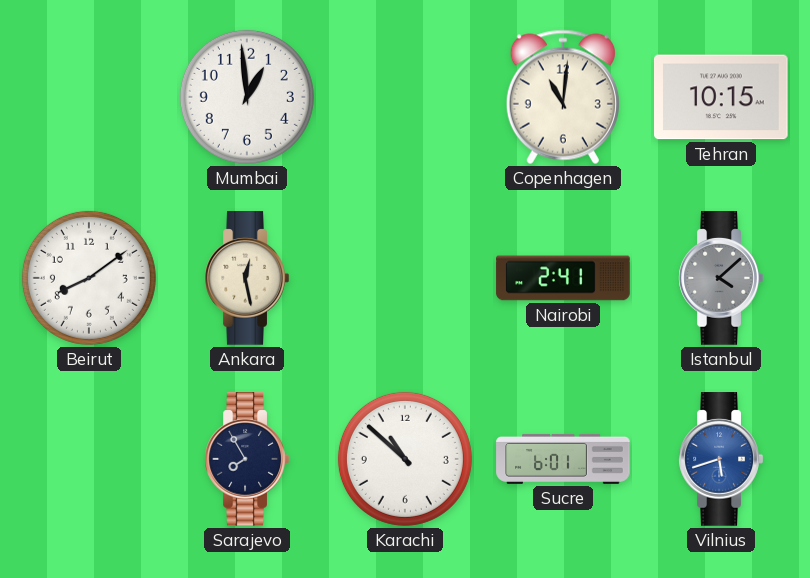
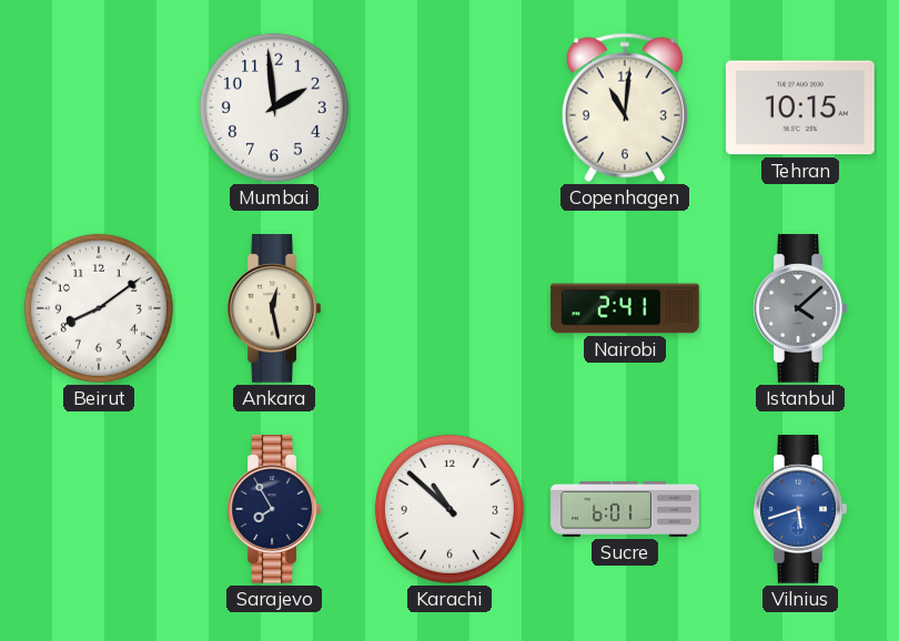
Mumbai: 12:59 -> 1:59 (274, 108)
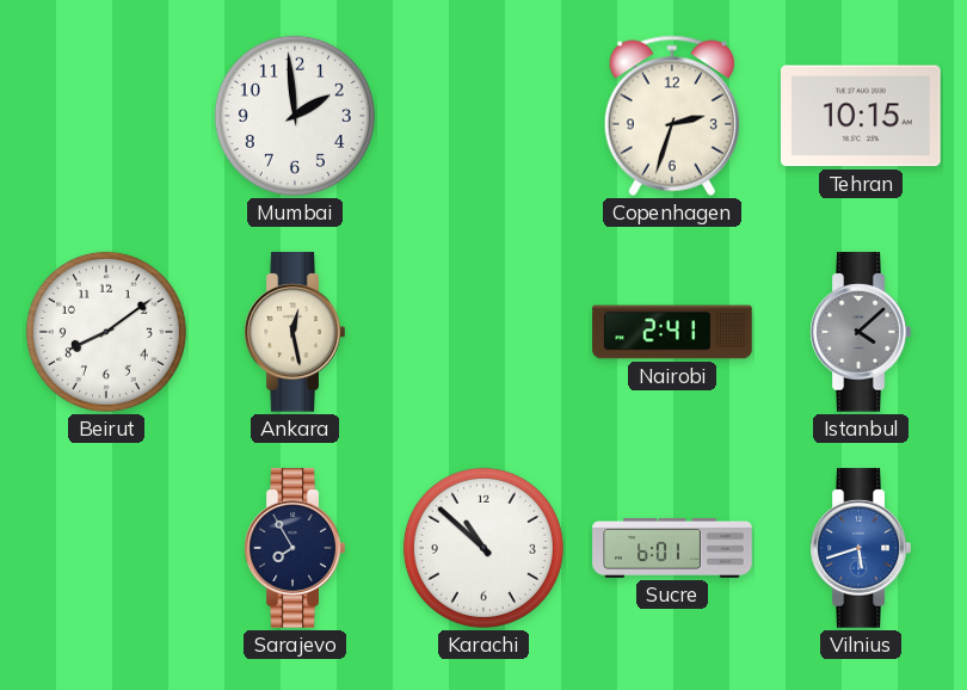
Copenhagen: 11:01 -> 2:33 (672, 116)
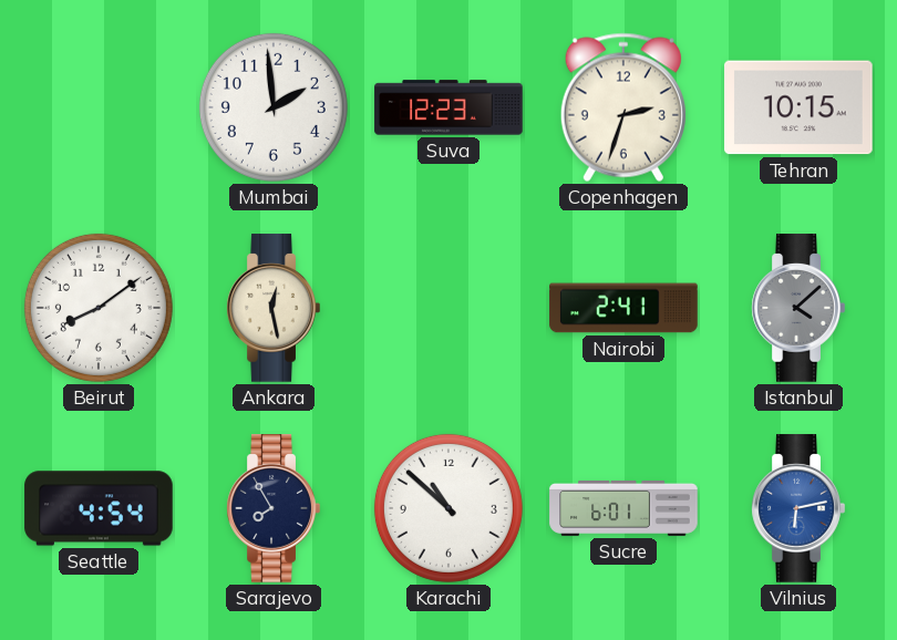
Suva: none -> 12:23 (448, 107)
Seattle: none -> 4:54 (99, 508)
Vilnius: 5:42 -> 6:13 (798, 508)
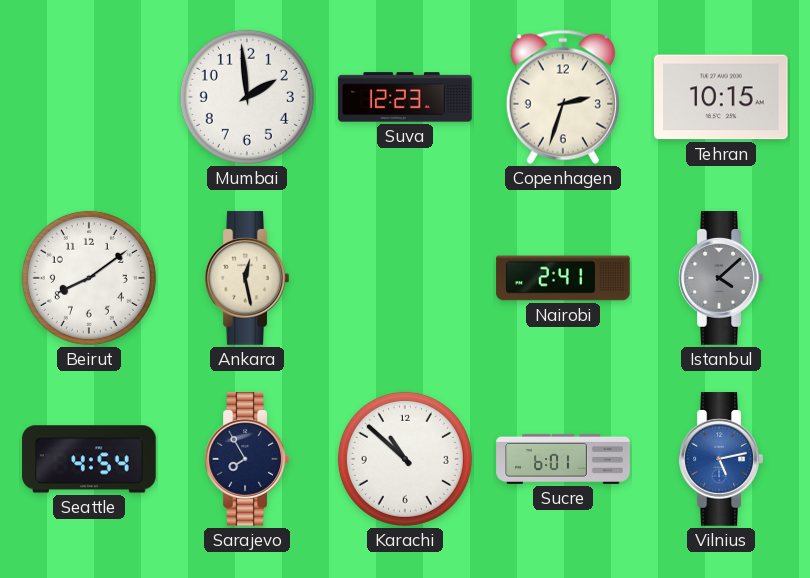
Vilnius: 6:13 -> 5:13 (721, 459)
